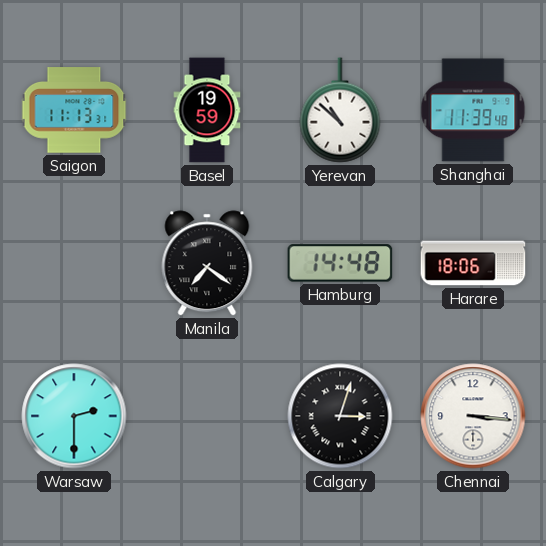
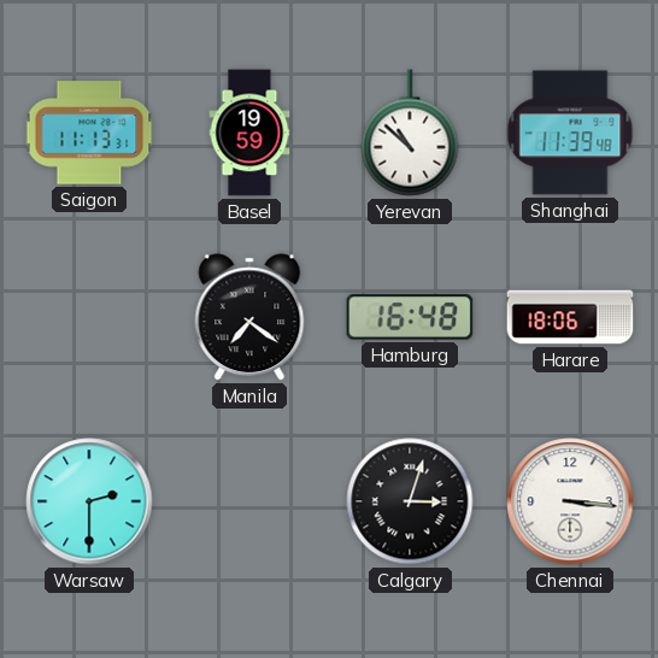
Hamburg: 14:48 -> 16:48 (410, 317)
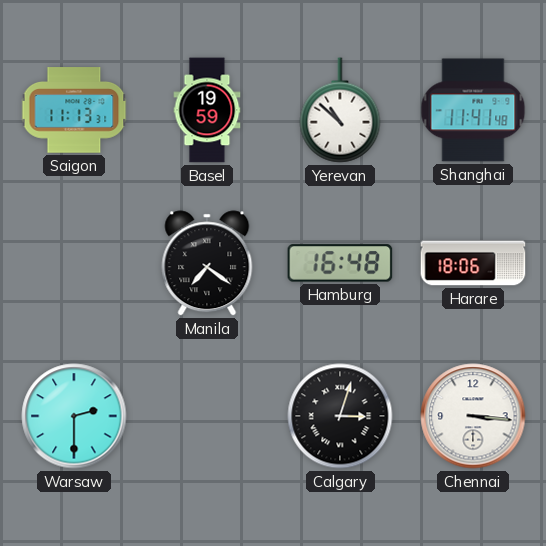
Shanghai: 11:39 -> 11:41 (473, 110)
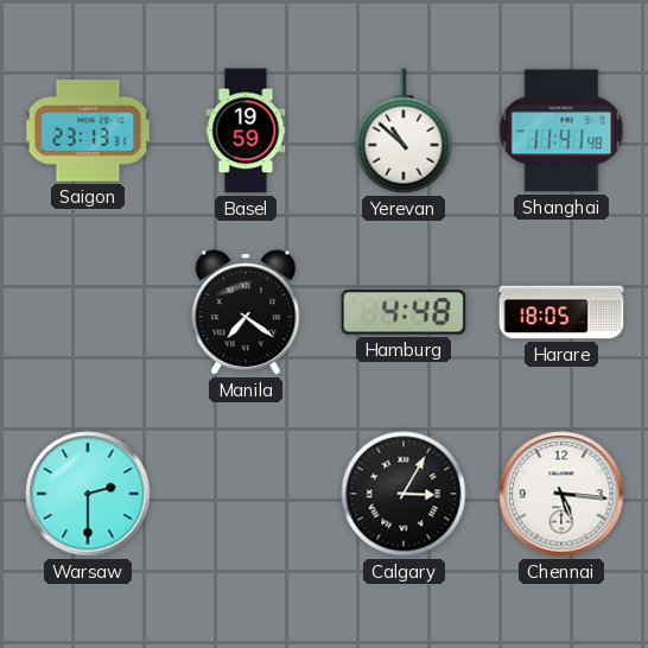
Saigon: 11:13 -> 23:13 (88, 131)
Hamburg: 16:48 -> 4:48 (404, 312)
Harare: 18:06 -> 18:05 (561, 312)
Calgary: 3:03 -> 3:05 (404, 494)
Chennai: 3:16 -> 5:16 (561, 494)
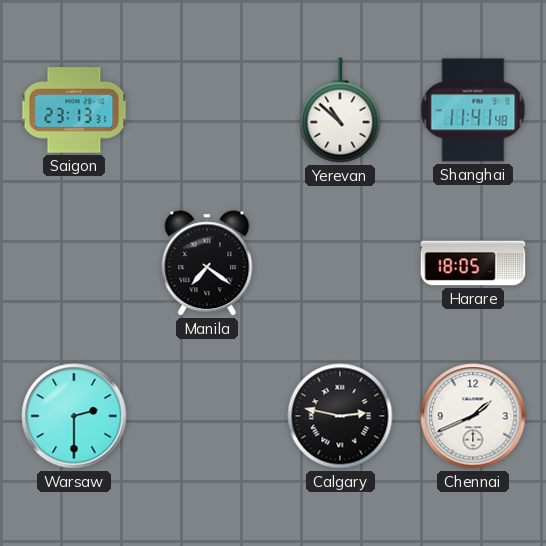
Basel: 19:59 -> none (246, 131)
Hamburg: 4:48 -> none (404, 312)
Calgary: 3:05 -> 2:47 (340, 416)
Chennai: 5:16 -> 1:41 (473, 416)
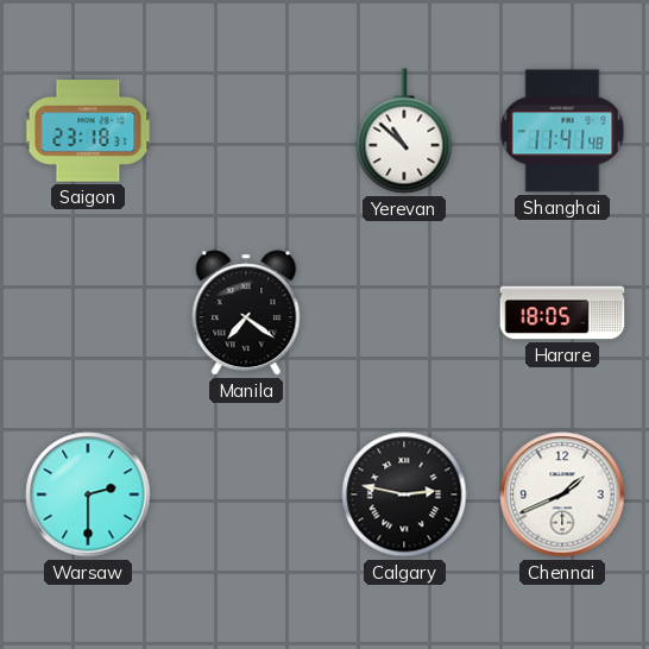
Saigon: 23:13 -> 23:18 (88, 131)
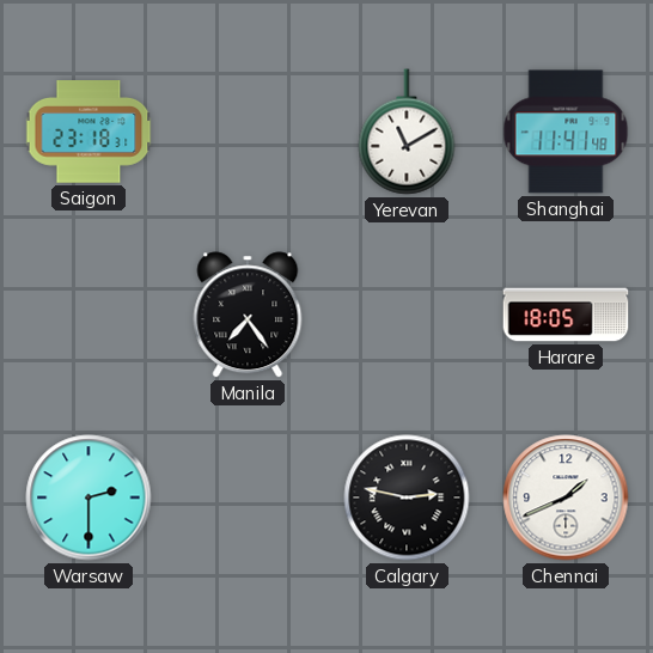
Yerevan: 10:52 -> 11:10 (407, 132)
Manila: 7:21 -> 7:24 (248, 315)
